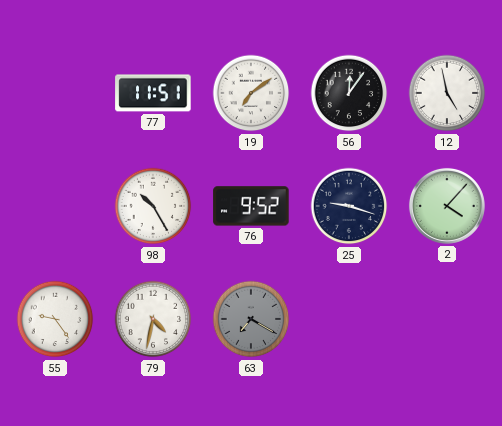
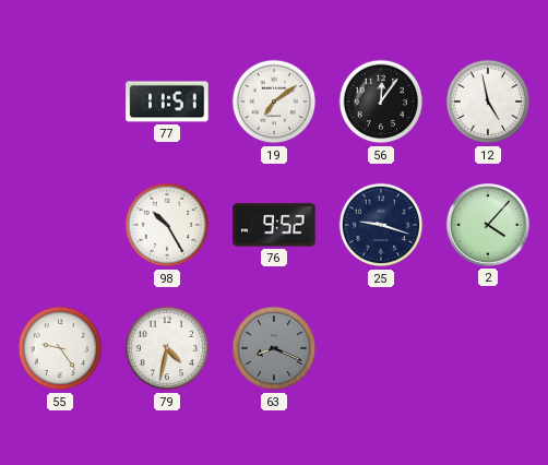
63: 7:20 -> 8:19 (274, 348)
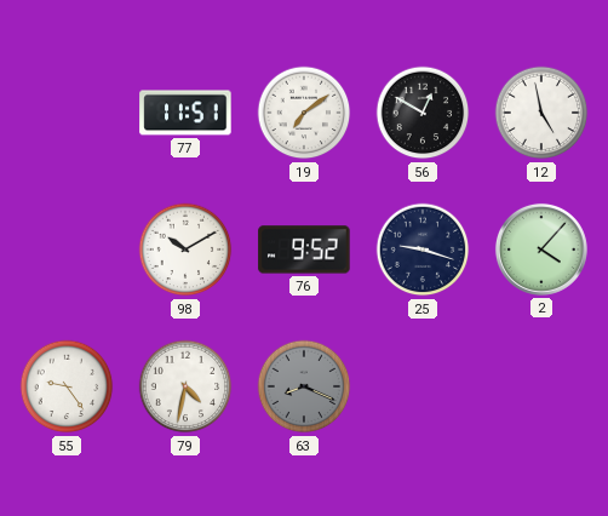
56: 12:06 -> 12:50 (423, 113)
98: 10:25 -> 10:10 (185, 250)
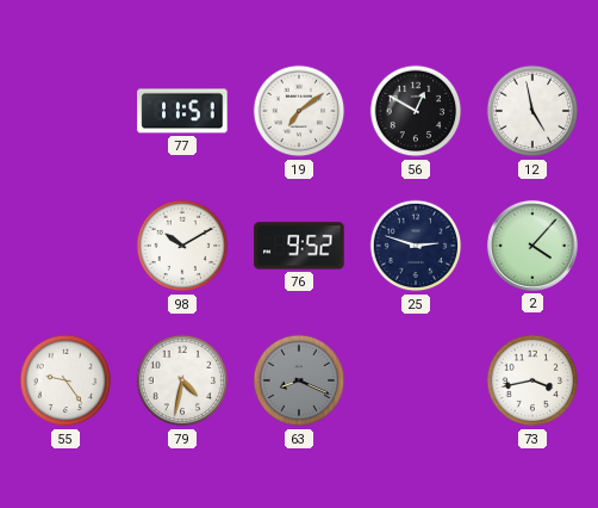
25: 9:18 -> 2:48 (416, 246)
73: none -> 3:43 (532, 380)
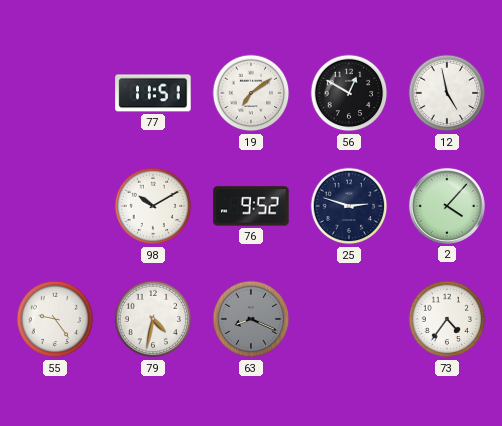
73: 3:43 -> 4:36 (447, 319)
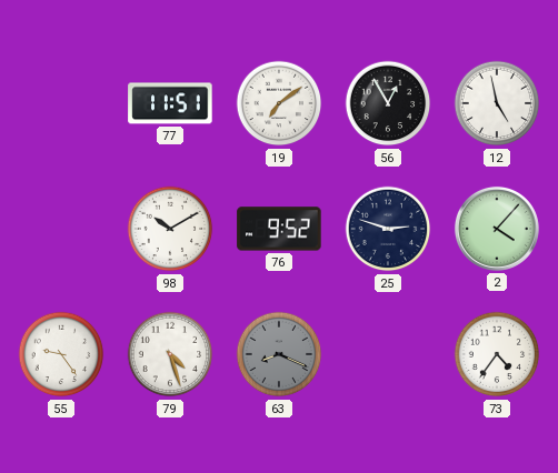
56: 12:50 -> 12:55 (388, 103)
79: 4:32 -> 4:27 (170, 354)
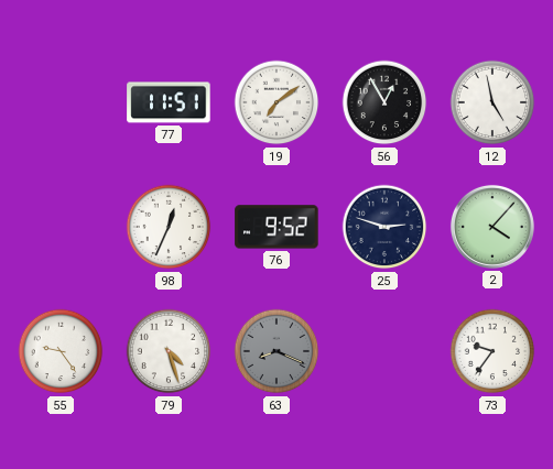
98: 10:10 -> 12:34 (169, 227)
73: 4:36 -> 9:36 (492, 351)
